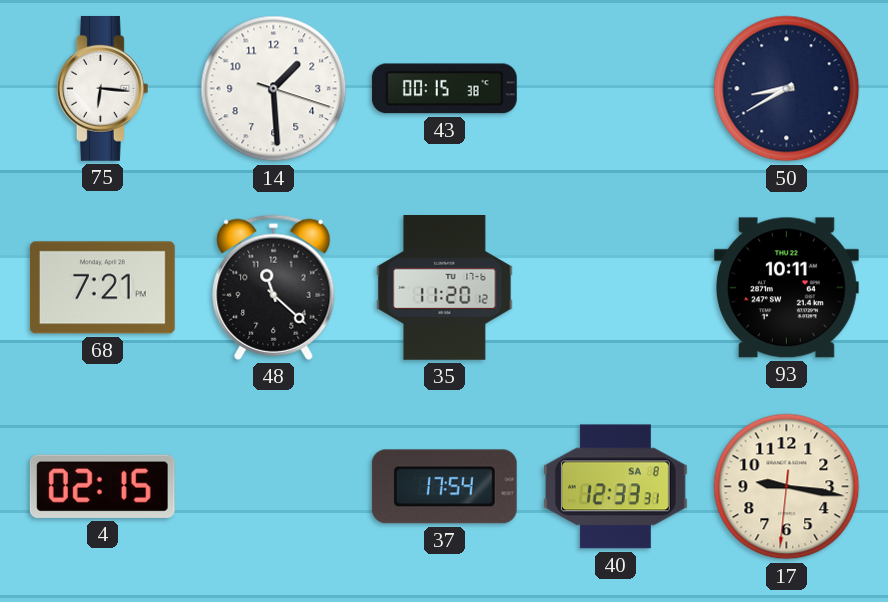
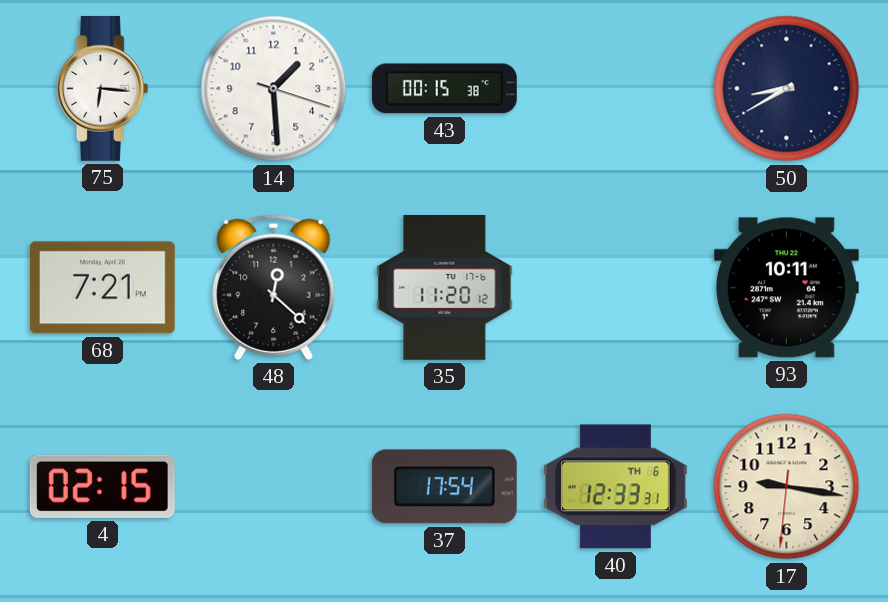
48: 11:22 -> 12:22 (274, 287)
40 date: SA 8 -> TH 6 (615, 487)
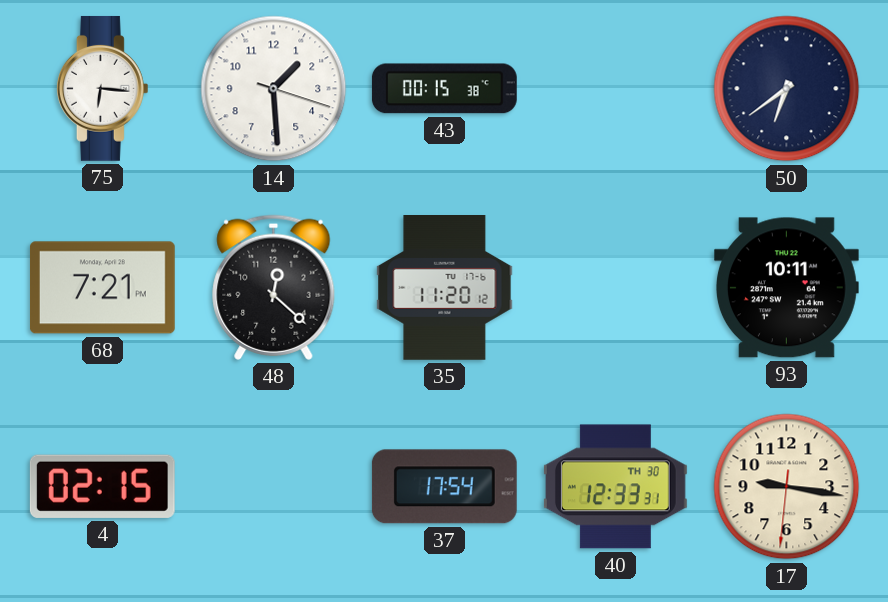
50: 8:40 -> 6:39 (787, 89)
40 date: TH 6 -> TH 30 (615, 487)
